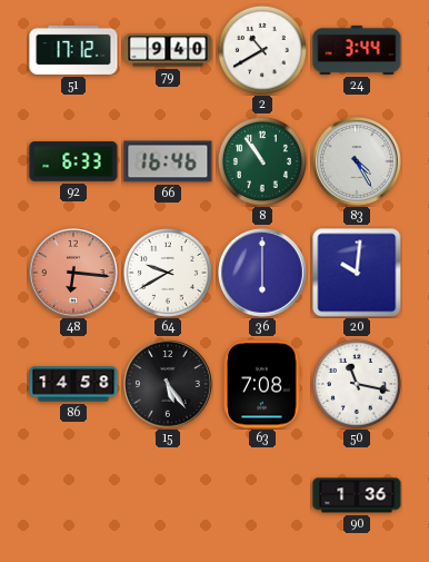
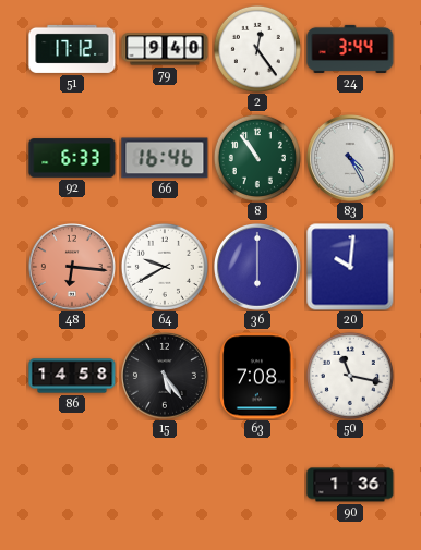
2: 10:40 -> 12:24 (257, 49)
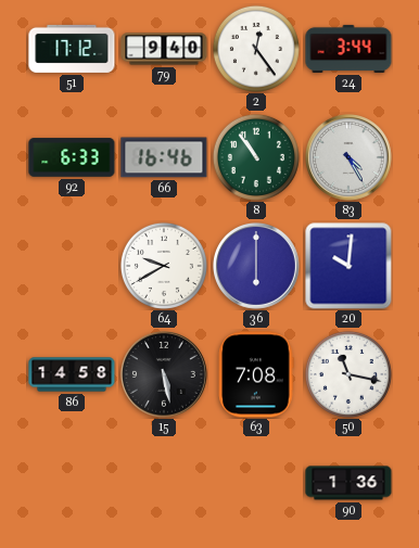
48: 6:16 -> none (73, 268)
15: 5:24 -> 5:28 (165, 375)
